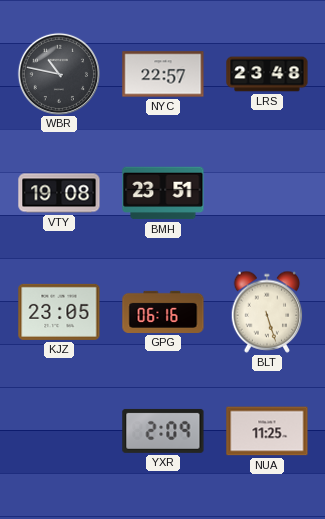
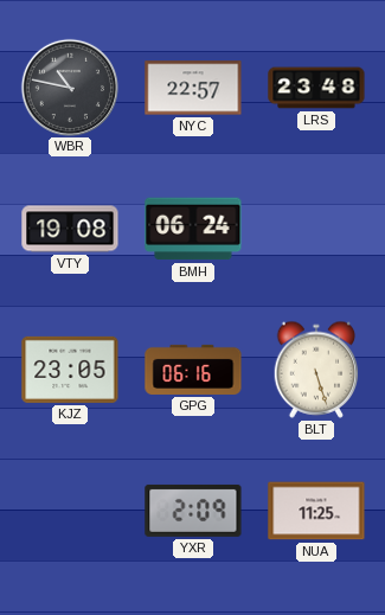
BMH: 23:51 -> 06:24 (193, 229)
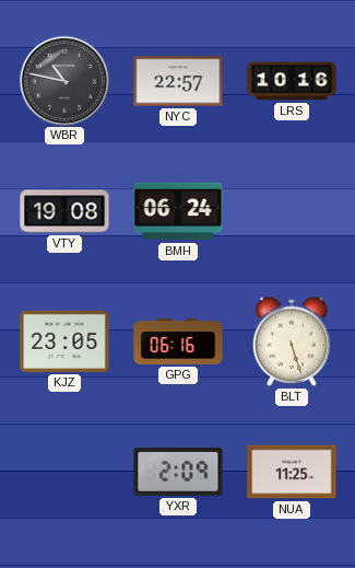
LRS: 23:48 -> 10:16 (292, 81)
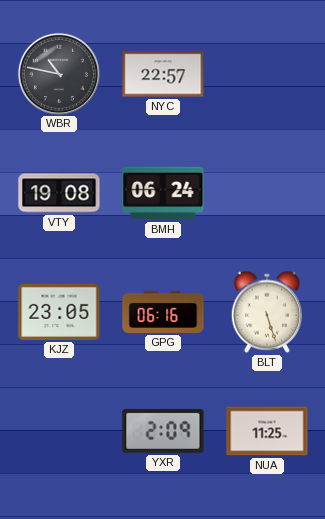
LRS: 10:16 -> none (292, 81)
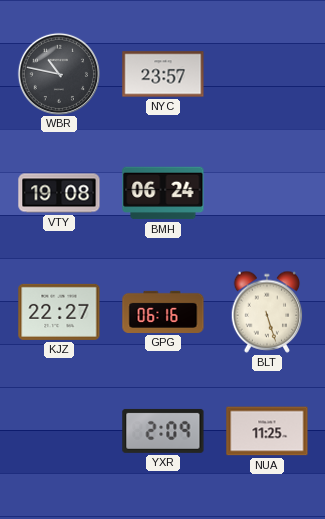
NYC: 22:57 -> 23:57 (163, 74)
KJZ: 23:05 -> 22:27 (59, 312)
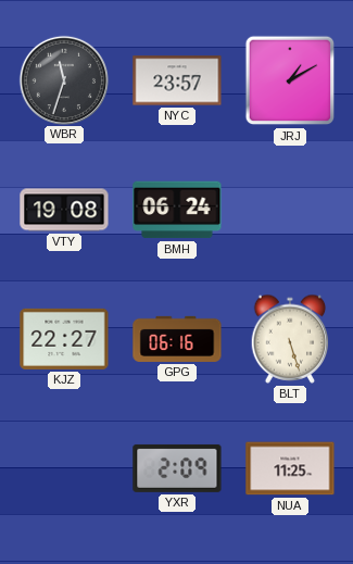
WBR: 10:47 -> 11:33 (63, 79)
JRJ: none -> 1:10 (290, 80)
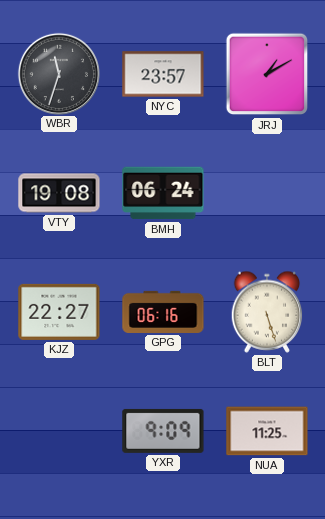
YXR: 2:09 -> 9:09 (163, 431)
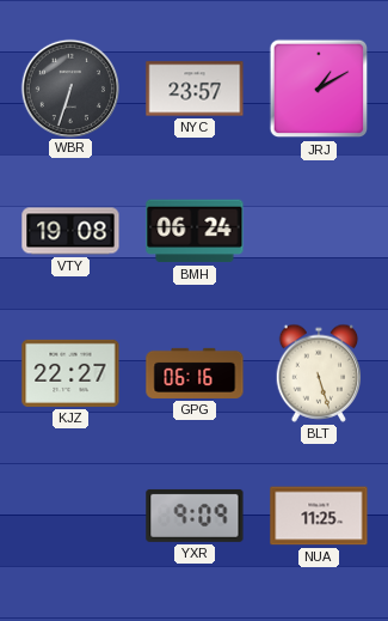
WBR: 11:33 -> 6:33 (69, 87)
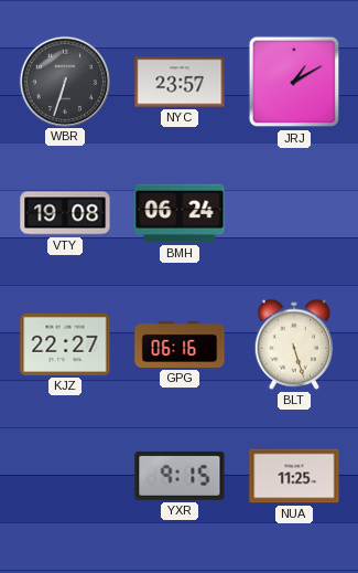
YXR: 9:09 -> 9:15 (180, 476)
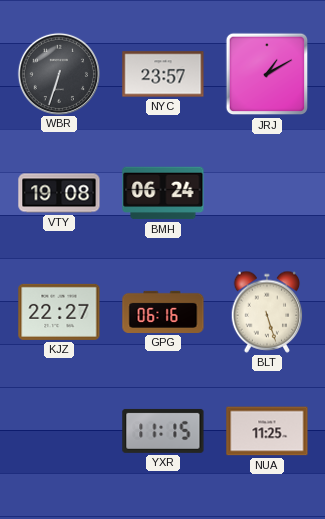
YXR: 9:15 -> 11:15 (163, 431)
